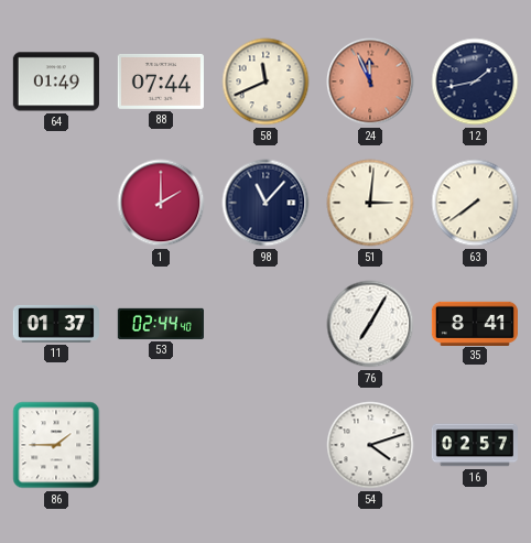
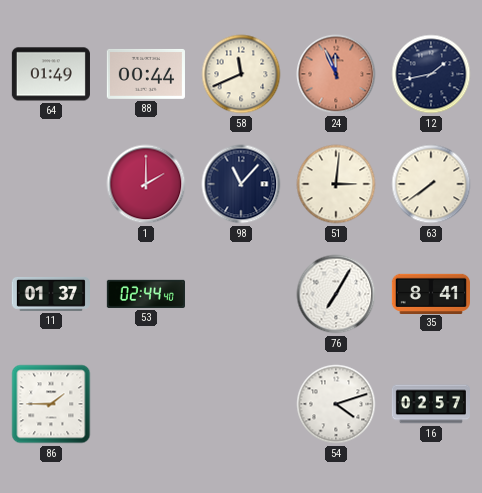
88: 07:44 -> 00:44 (146, 74)
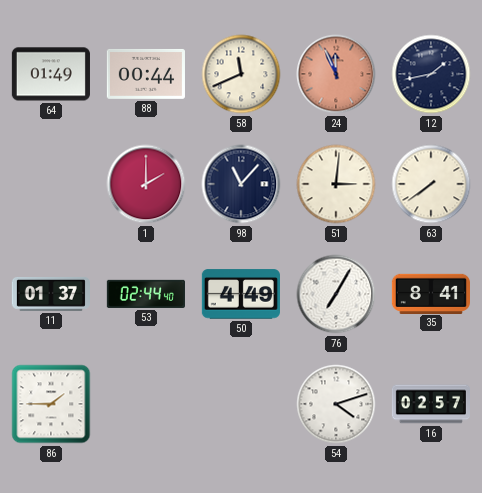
50: none -> 4:49 (241, 294)
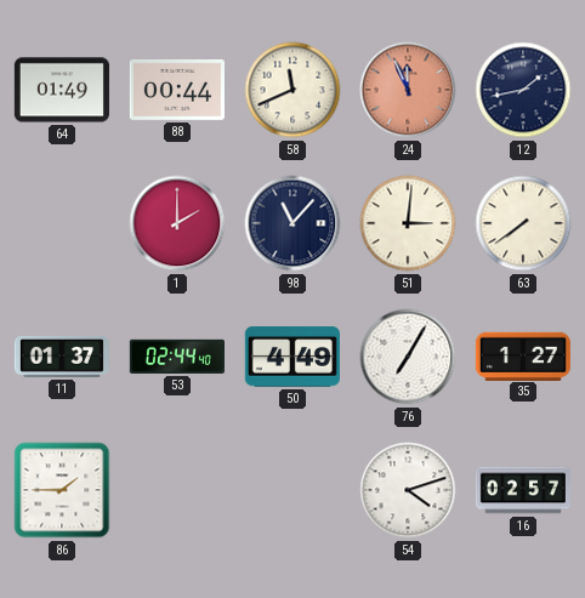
35: 8:41 -> 1:27 (523, 355)
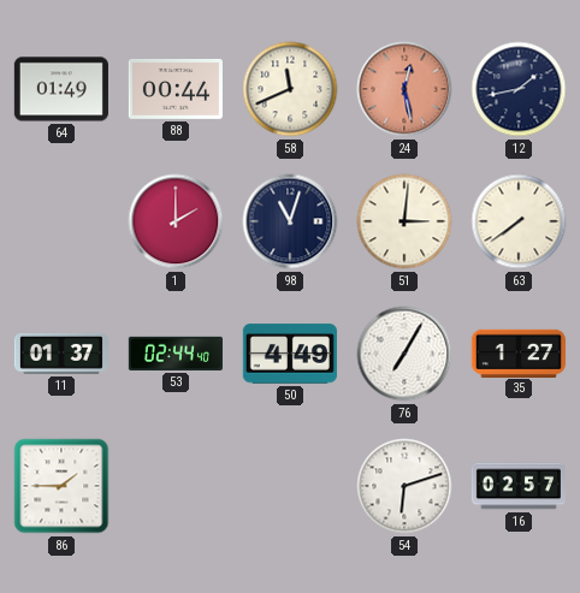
24: 11:56 -> 12:28 (404, 89)
98: 11:07 -> 11:03 (290, 221)
54: 4:12 -> 6:12 (404, 486)
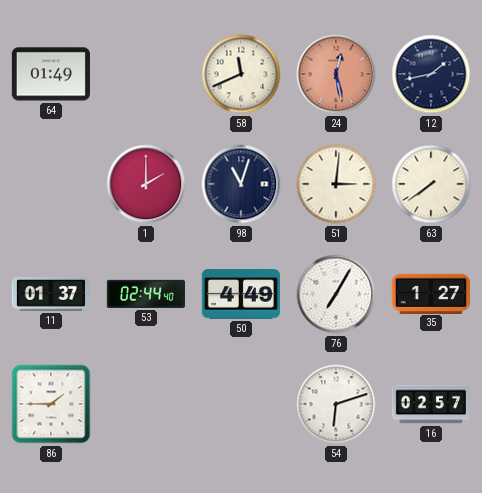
88: 00:44 -> none (176, 89)
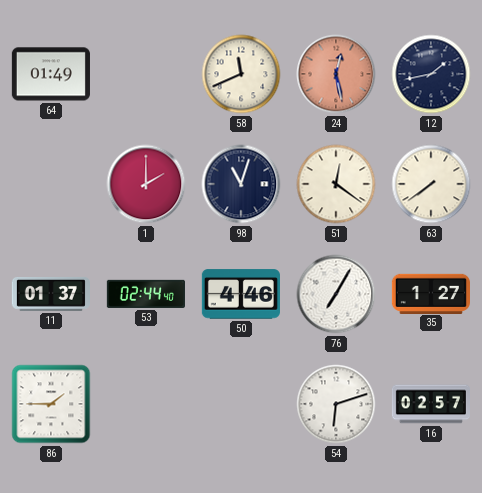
51: 3:01 -> 12:21 (336, 184)
50: 4:49 -> 4:46 (241, 294)
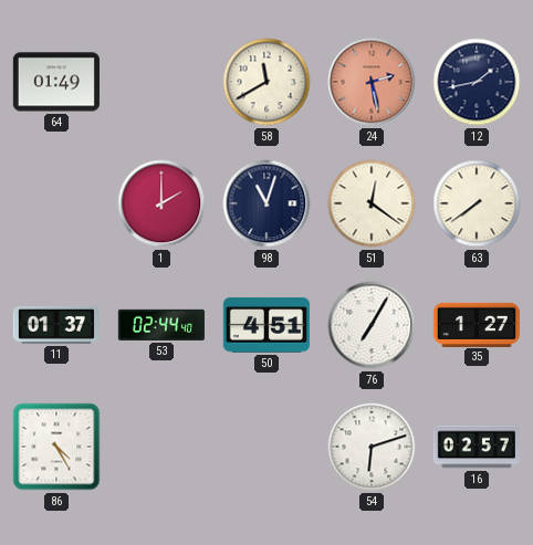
58: 11:41 -> 11:40 (266, 82)
24: 12:28 -> 2:28 (372, 82)
50: 4:46 -> 4:51 (266, 325)
86: 1:45 -> 4:25 (56, 447)
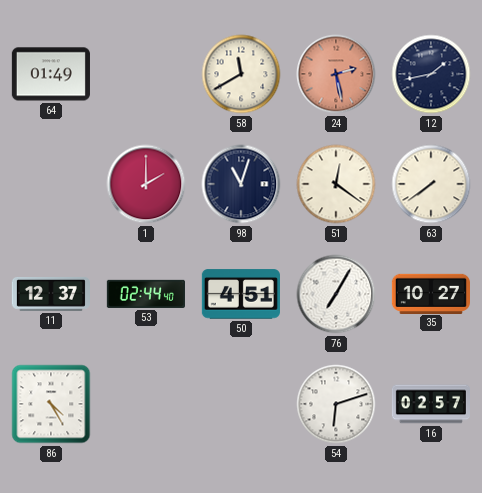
11: 01:37 -> 12:37 (51, 294)
35: 1:27 -> 10:27 (431, 293)
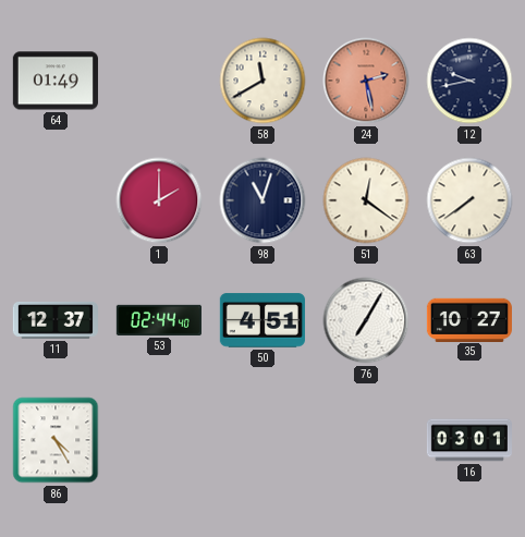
12: 1:43 -> 9:43 (469, 81)
54: 6:12 -> none (336, 404)
16: 02:57 -> 03:01 (469, 440)
